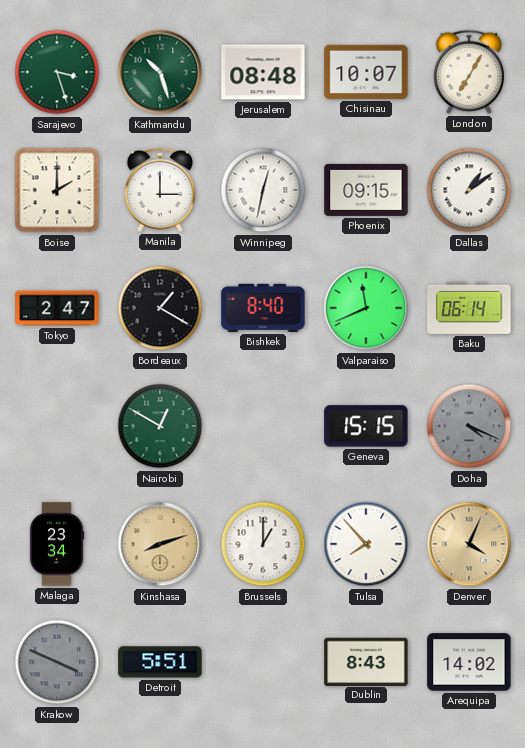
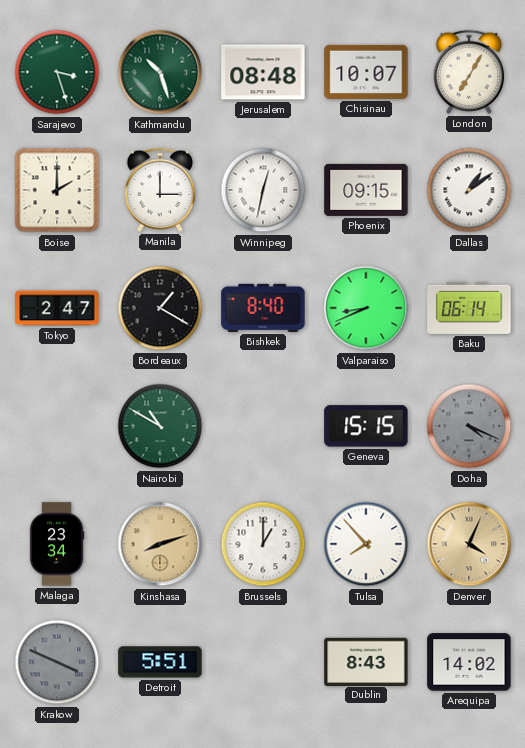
Valparaiso: 11:41 -> 8:41 (366, 308)
Nairobi: 12:50 -> 10:50 (160, 426)
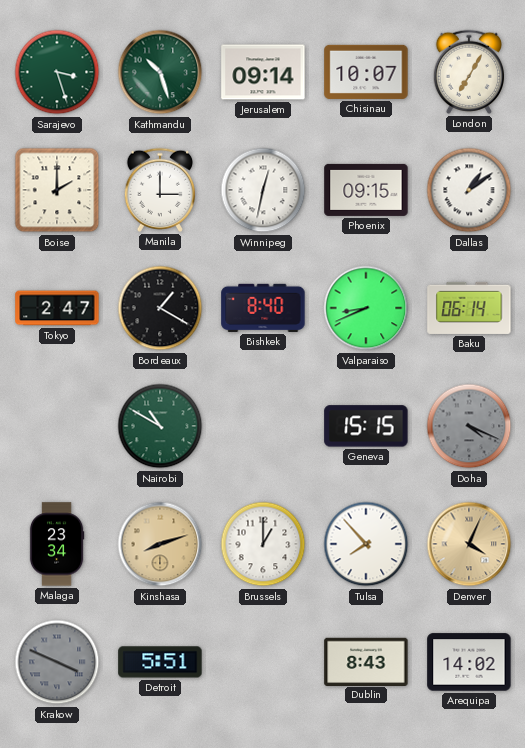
Jerusalem: 08:48 -> 09:14 (263, 72)
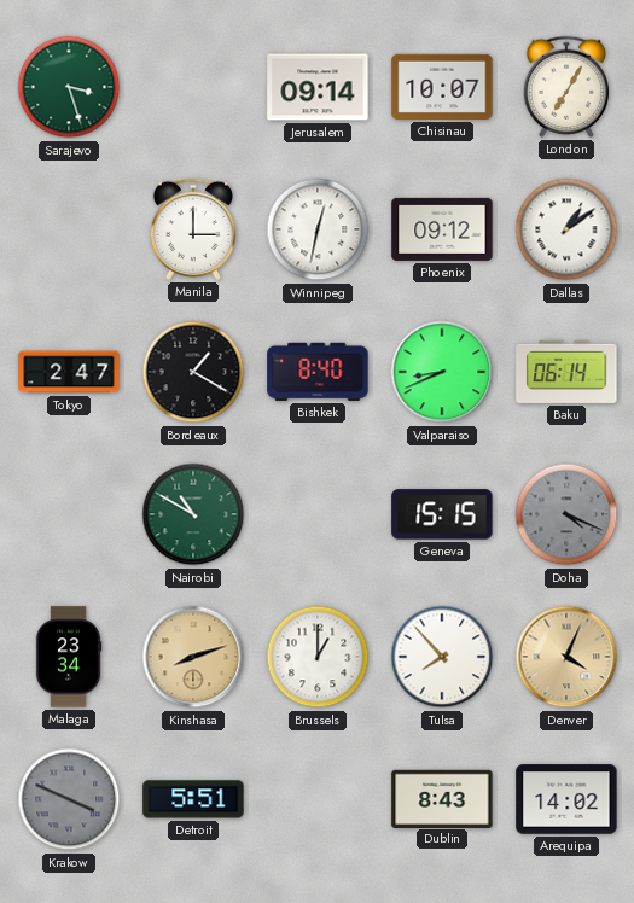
Kathmandu: 10:27 -> none (160, 72)
Boise: 2:00 -> none (57, 190)
Phoenix: 09:15 -> 09:12 (442, 229)
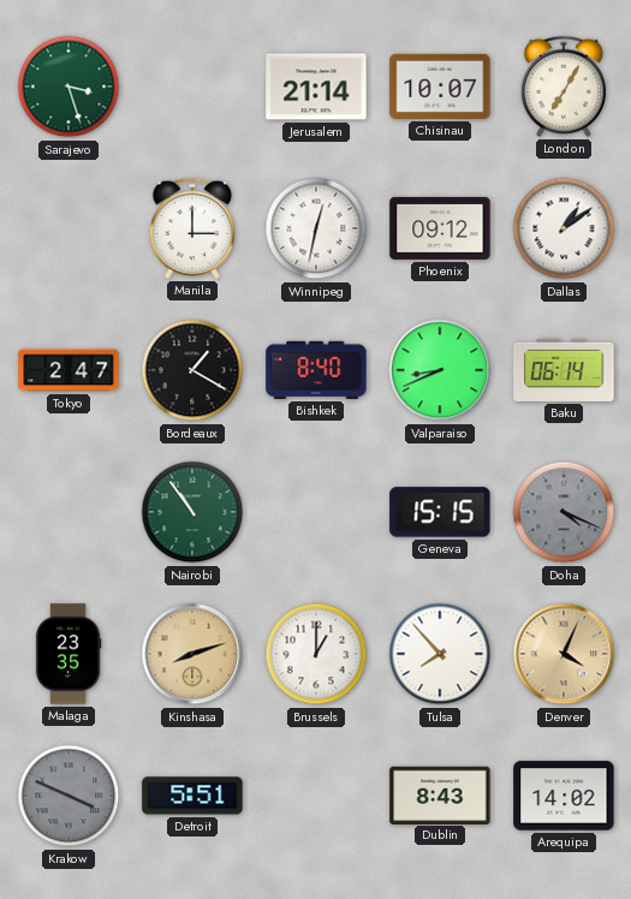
Jerusalem: 09:14 -> 21:14 (316, 87)
Nairobi: 10:50 -> 10:54 (192, 512)
Malaga: 23:34 -> 23:35 (69, 654)
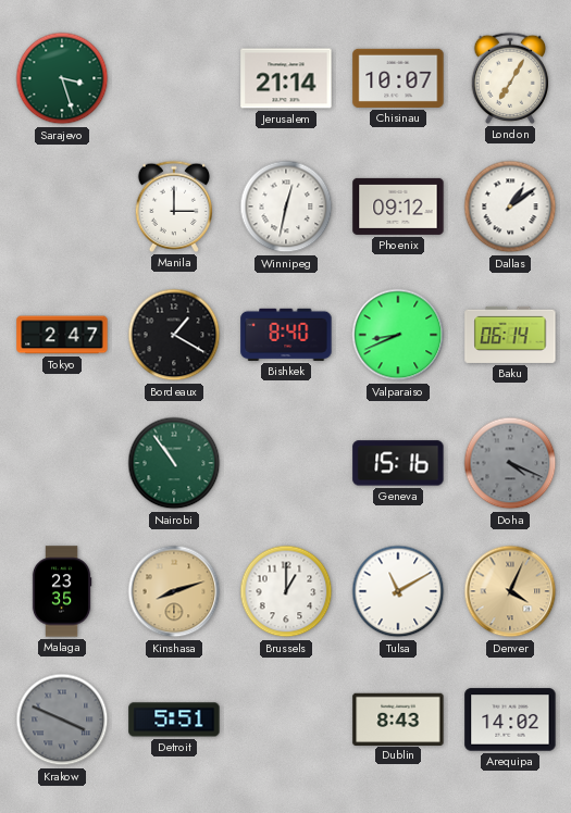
Geneva: 15:15 -> 15:16 (398, 463)
Tulsa: 7:53 -> 11:10 (398, 591)
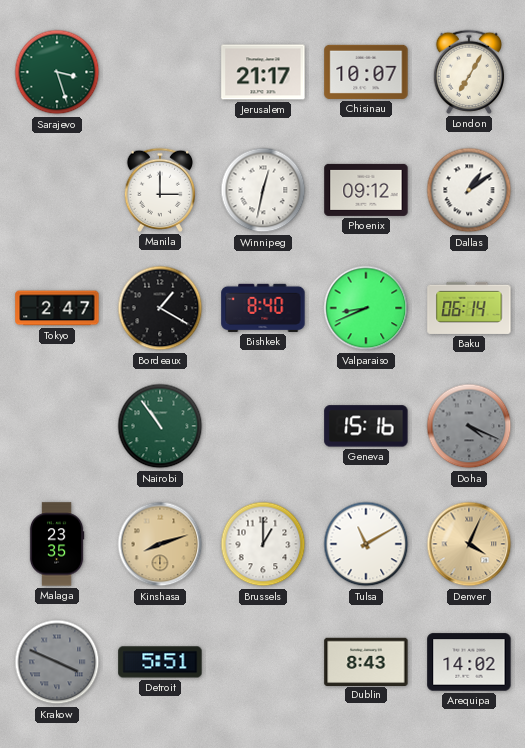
Jerusalem: 21:14 -> 21:17 (263, 72)
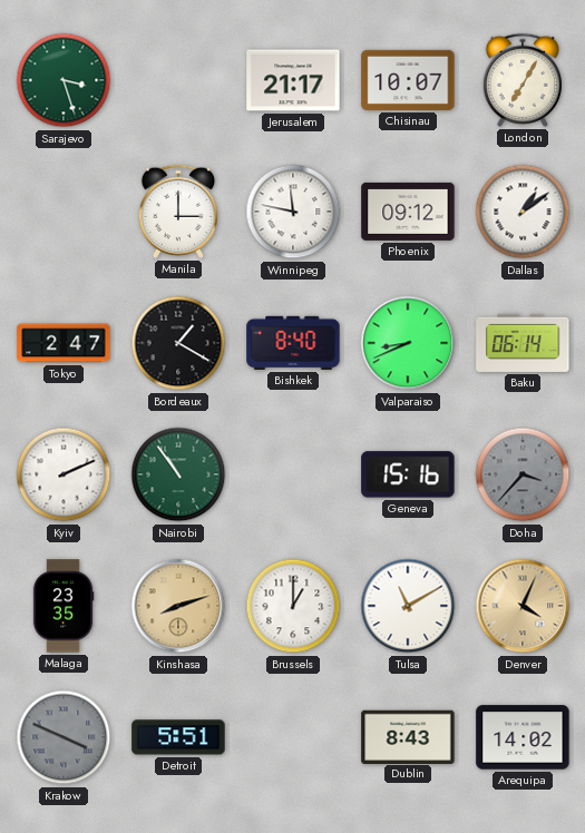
Winnipeg: 12:32 -> 11:47 (293, 212)
Kyiv: none -> 2:11 (64, 474)
Doha: 4:19 -> 3:37 (523, 474)
